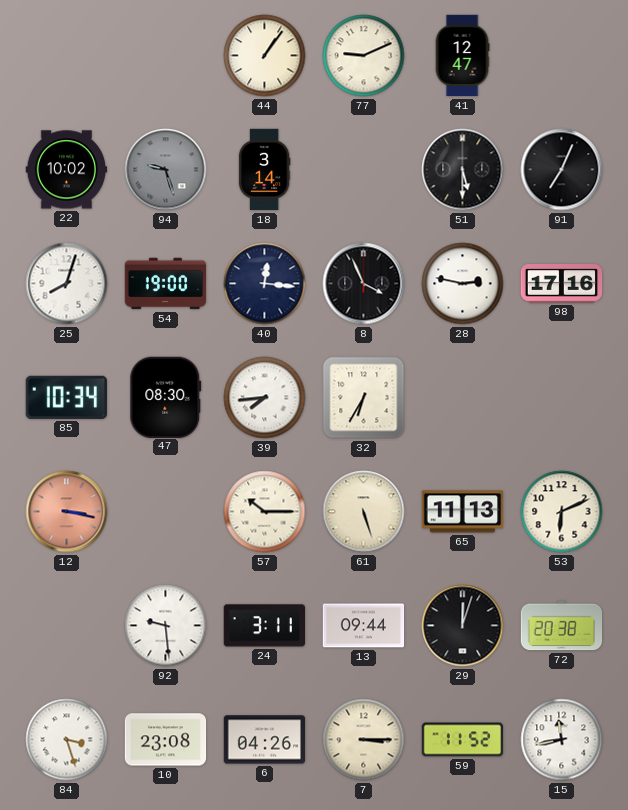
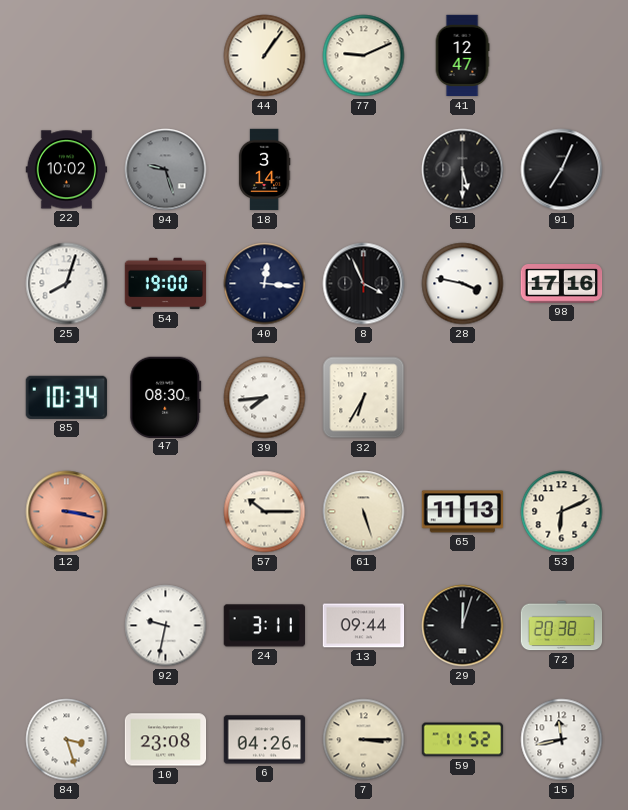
28: 2:47 -> 3:47 (463, 284)
92: 9:29 -> 9:32 (166, 626)
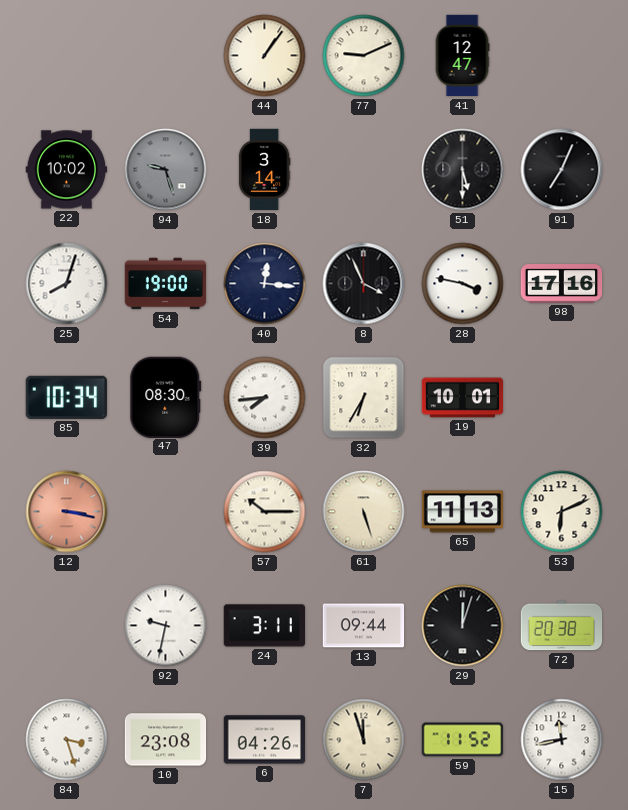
19: none -> 10:01 (463, 398)
7: 3:15 -> 11:57 (364, 740)
